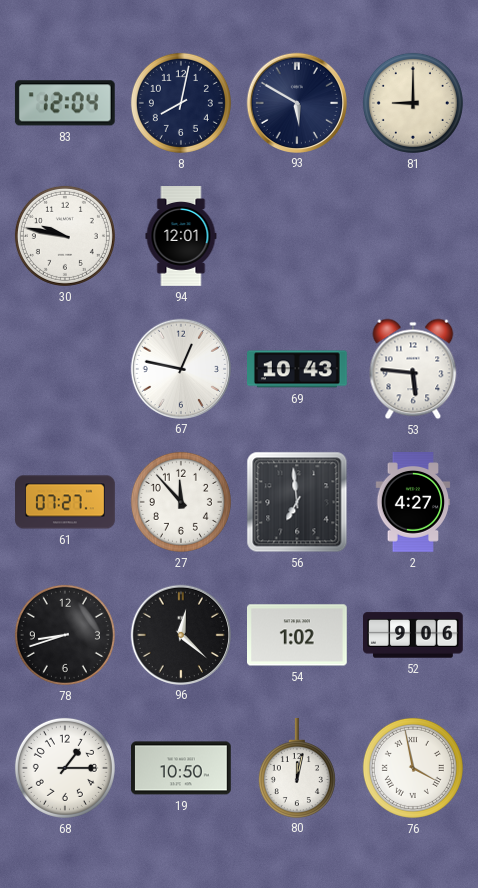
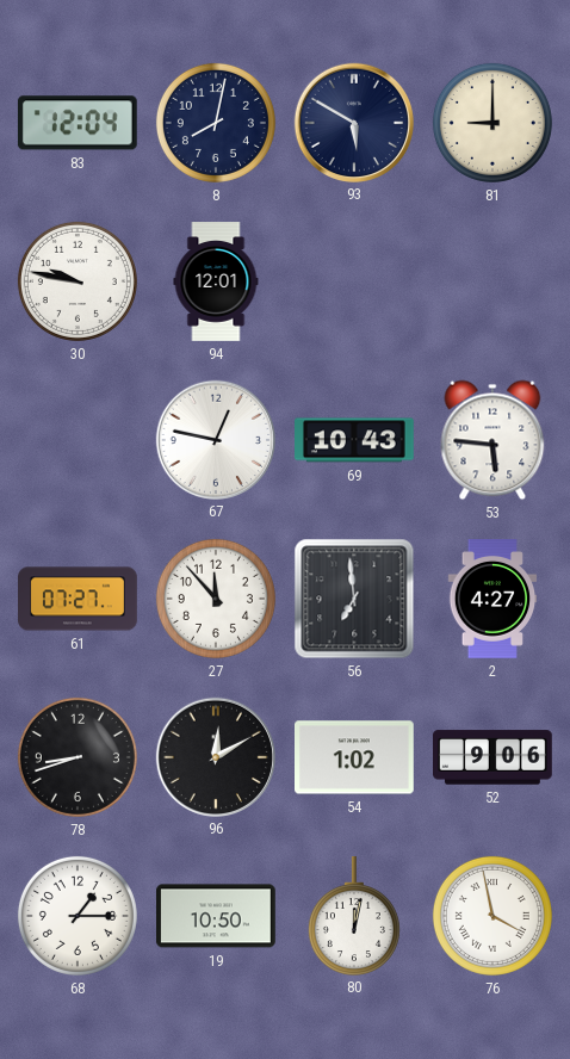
96: 12:22 -> 12:10 (215, 756)
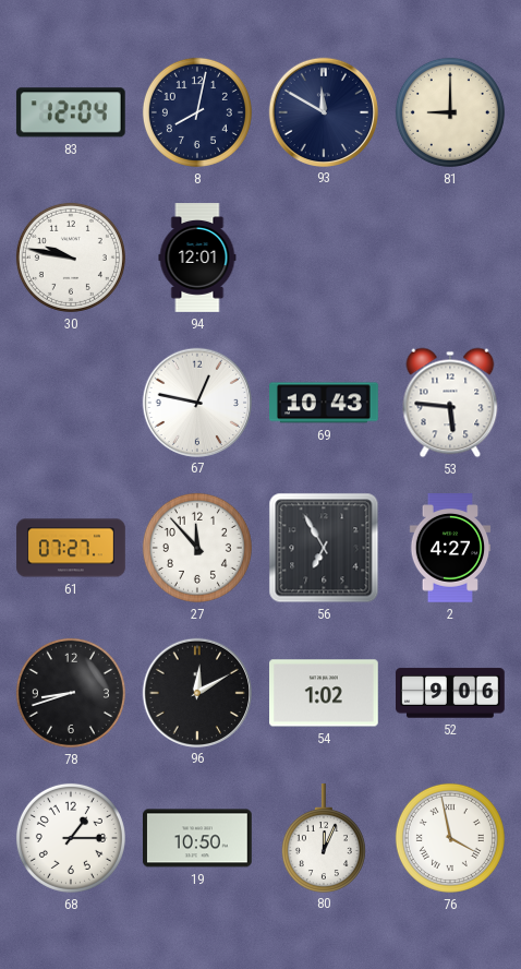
93: 5:50 -> 11:50 (323, 111)
56: 6:59 -> 6:55 (324, 548)
80: 12:02 -> 12:04 (324, 838)
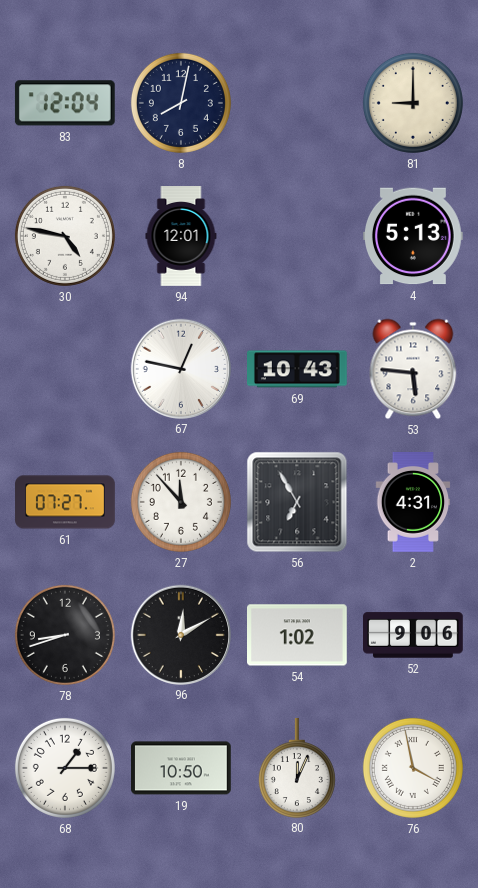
93: 11:50 -> none (323, 111)
30: 9:47 -> 4:47 (65, 236)
4: none -> 5:13 (414, 236)
2: 4:27 -> 4:31 (413, 503)
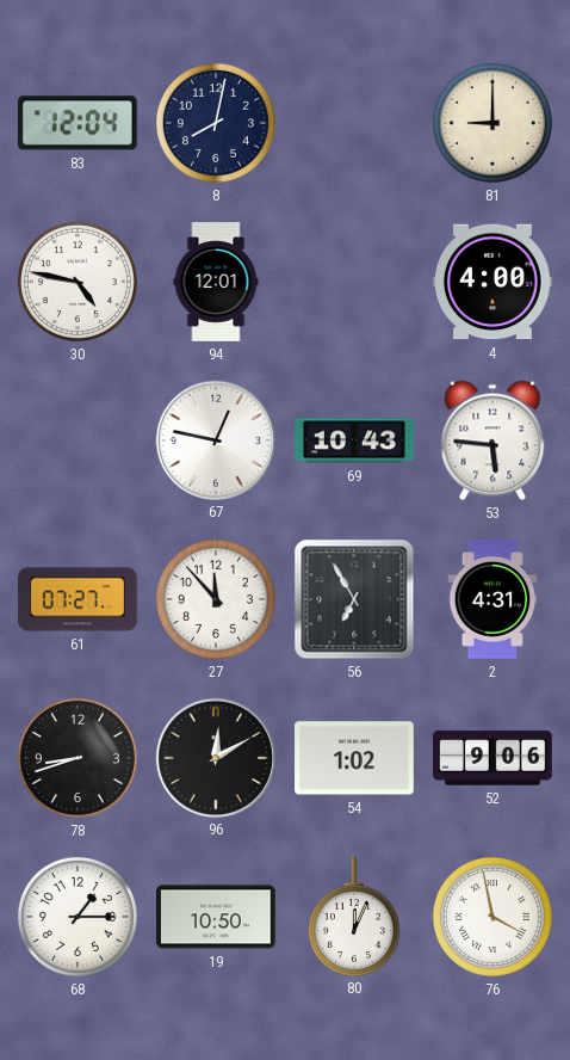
4: 5:13 -> 4:00 (494, 282)
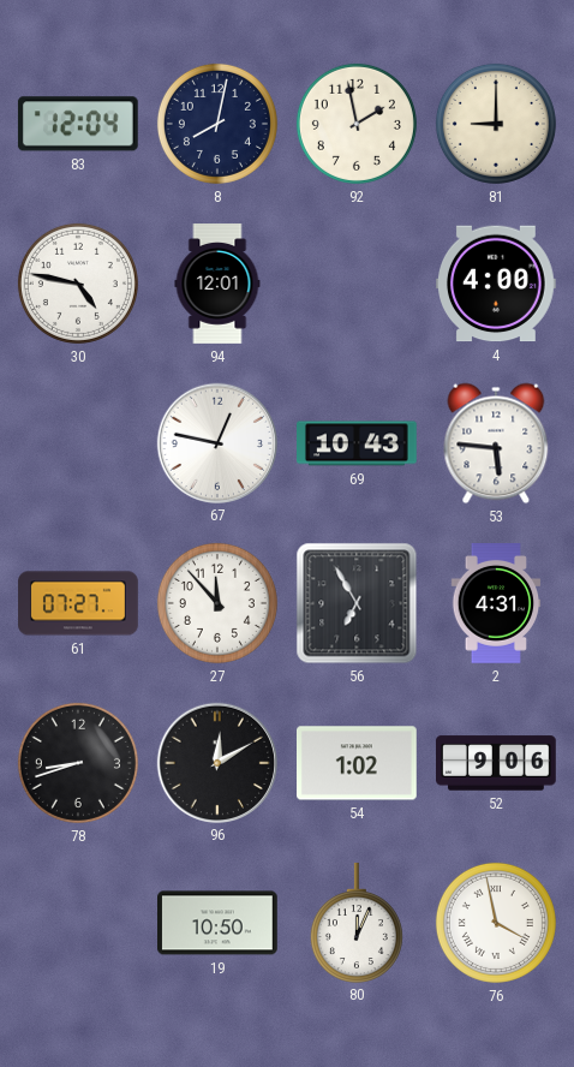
92: none -> 1:58 (357, 124)
68: 1:15 -> none (78, 917)
